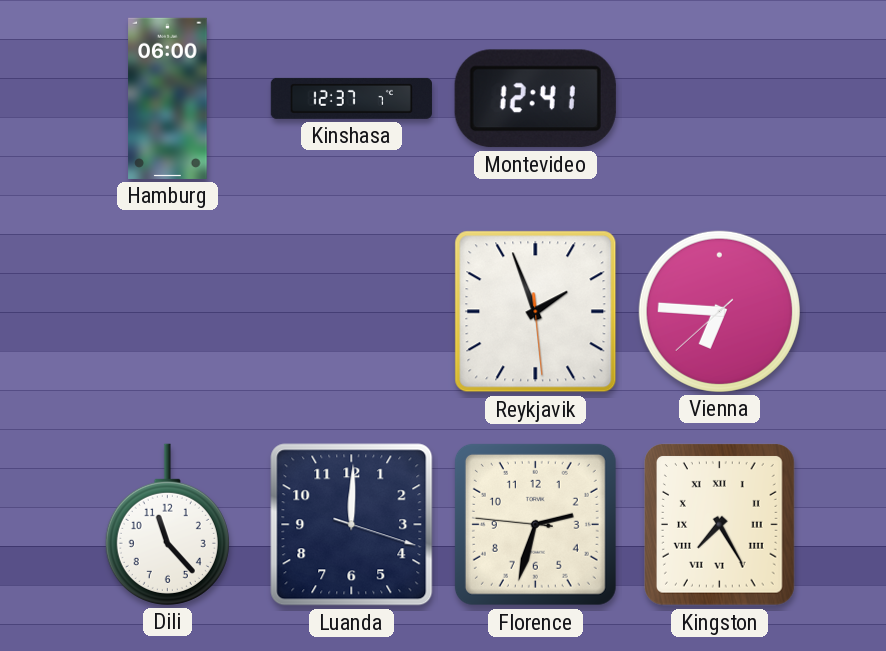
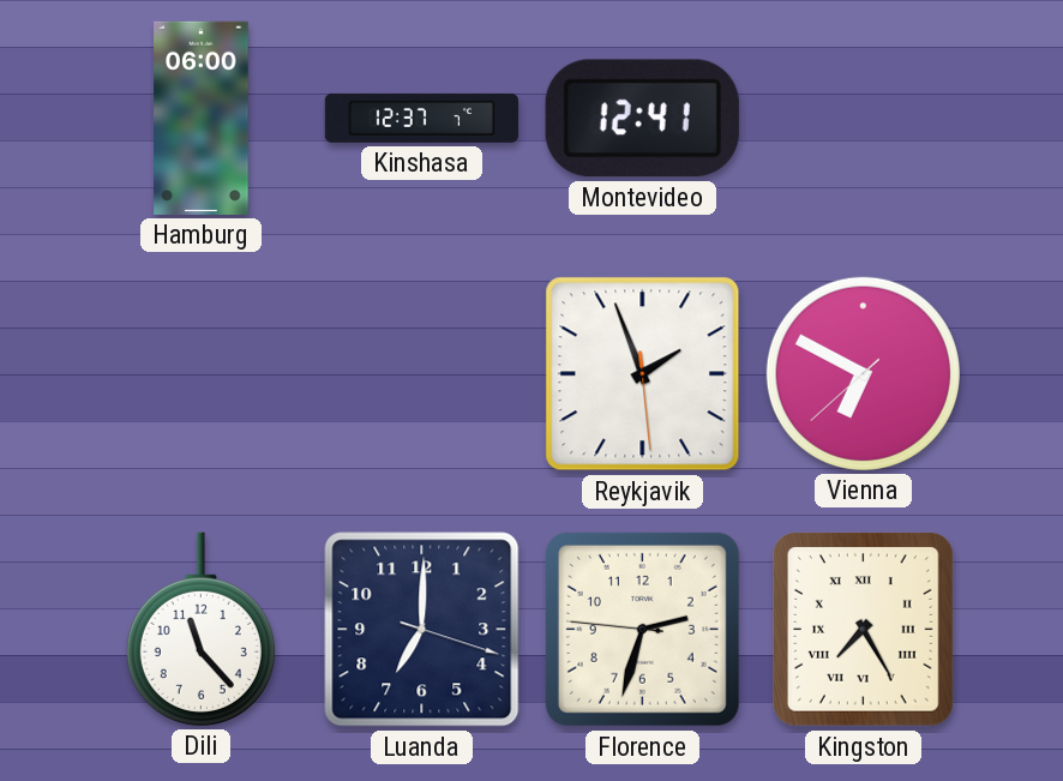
Vienna: 6:45 -> 6:49 (863, 373)
Luanda: 12:00 -> 7:00 (422, 630)
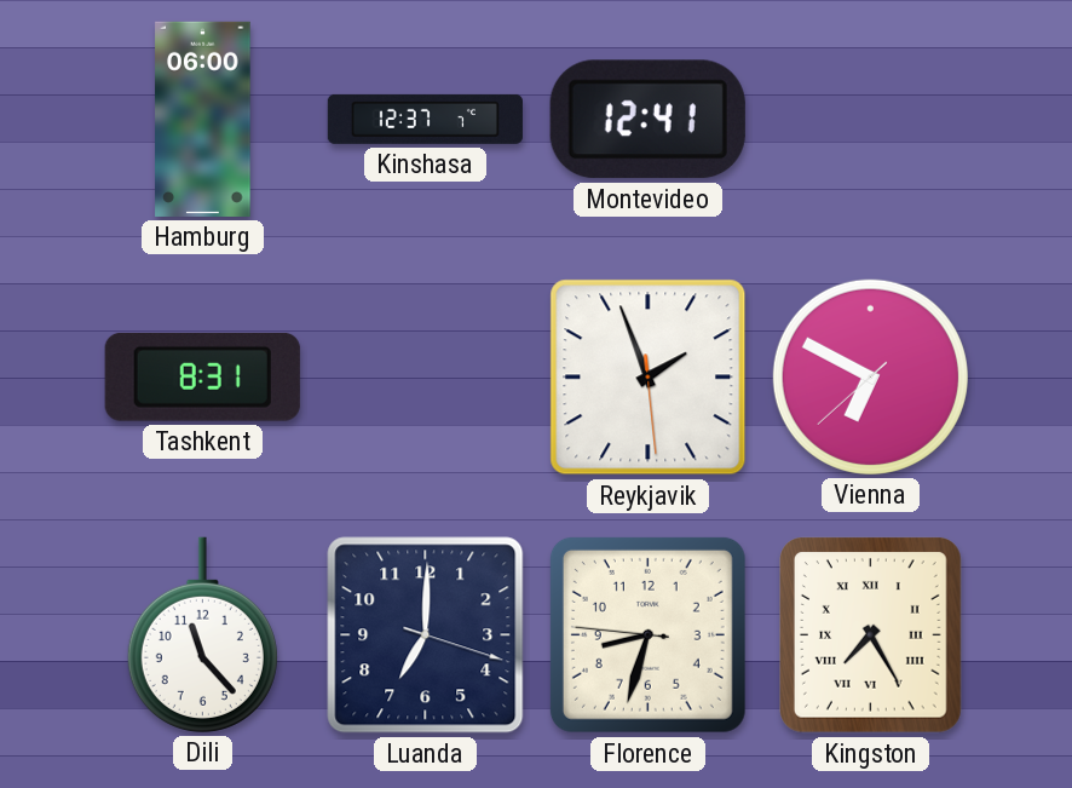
Tashkent: none -> 8:31 (202, 376)
Florence: 2:32 -> 8:32 (647, 634)
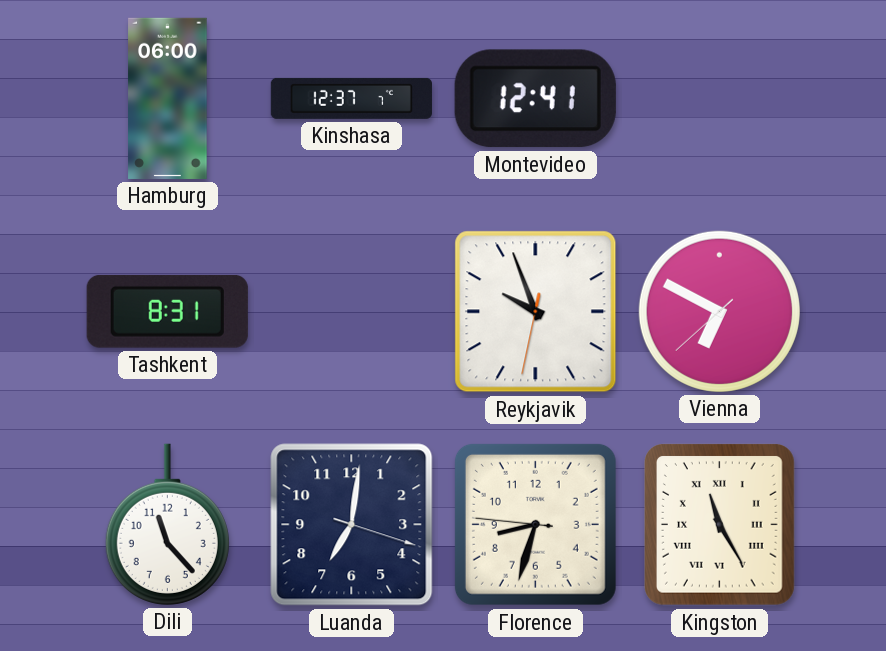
Reykjavik: 1:56 -> 9:56 (536, 312)
Luanda: 7:00 -> 7:01 (352, 525)
Kingston: 7:25 -> 11:25 (720, 525)
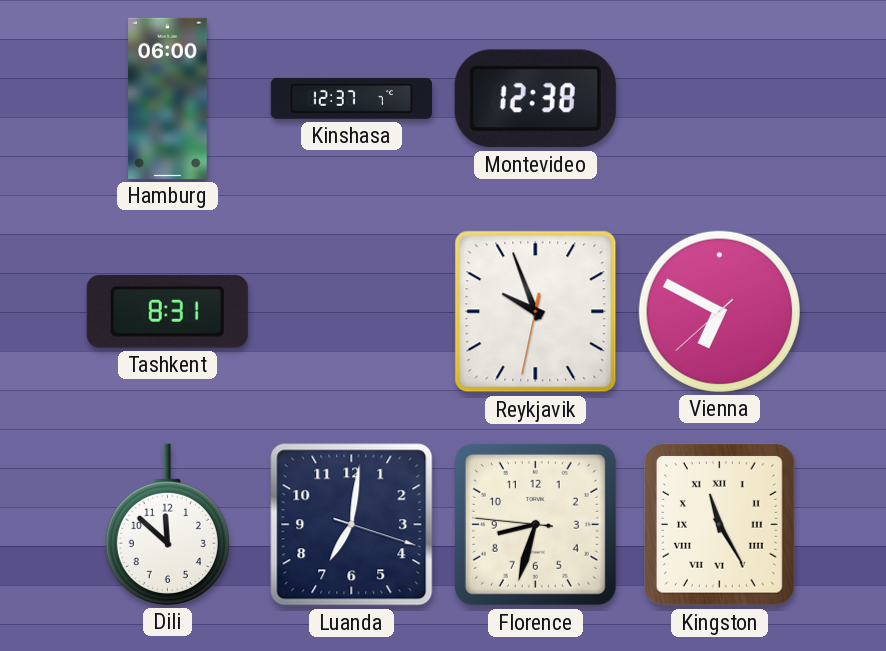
Montevideo: 12:41 -> 12:38 (535, 99)
Dili: 11:23 -> 11:52 (167, 524)
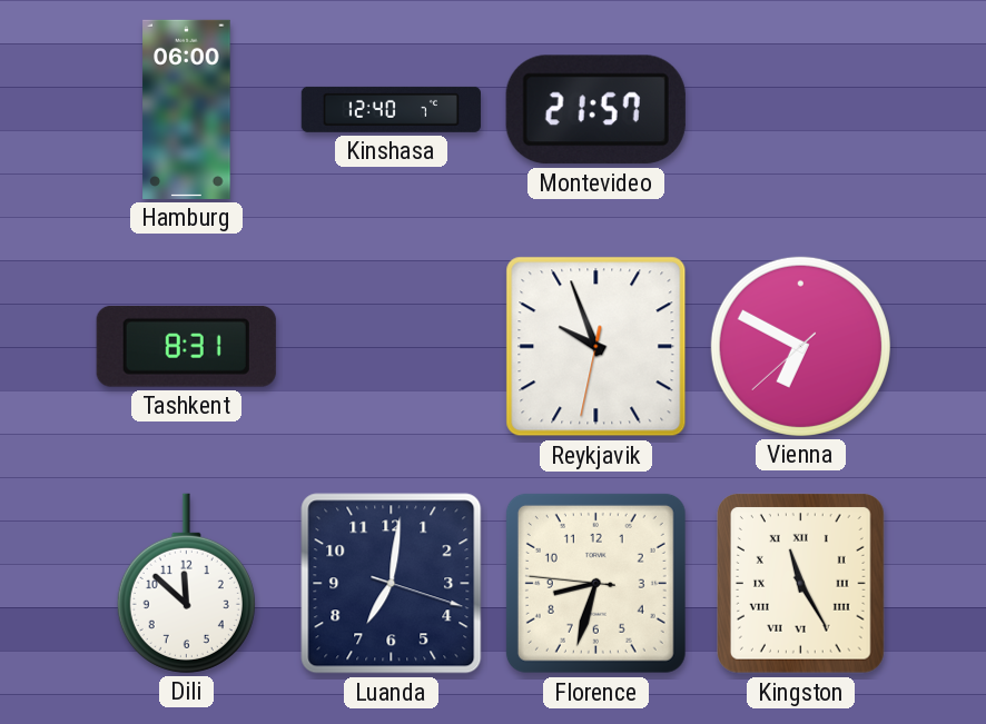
Kinshasa: 12:37 -> 12:40 (391, 109)
Montevideo: 12:38 -> 21:57 (595, 110)
